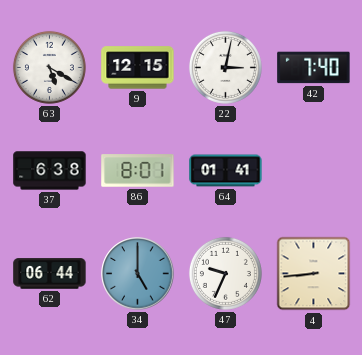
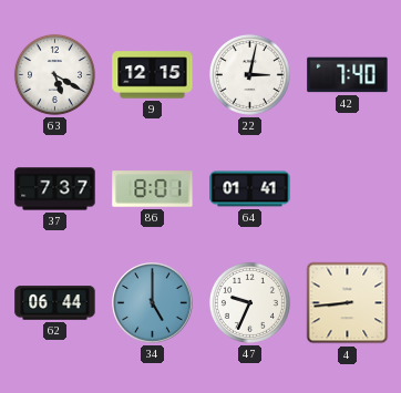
37: 6:38 -> 7:37 (55, 189)
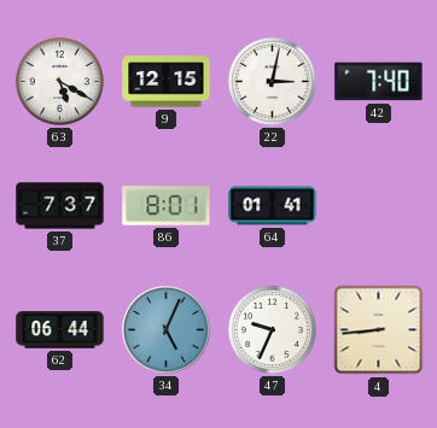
34: 5:00 -> 5:04 (167, 330)
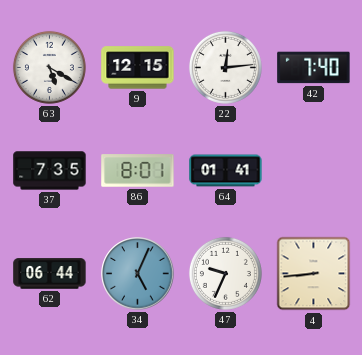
22: 3:02 -> 12:14 (225, 67)
37: 7:37 -> 7:35 (50, 171)
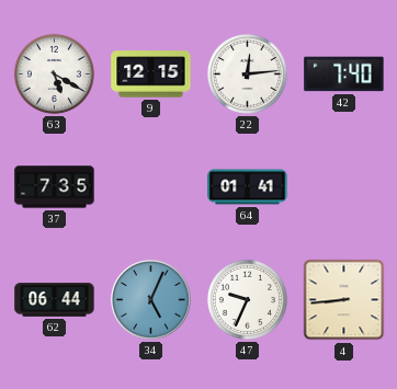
86: 8:01 -> none (138, 171)
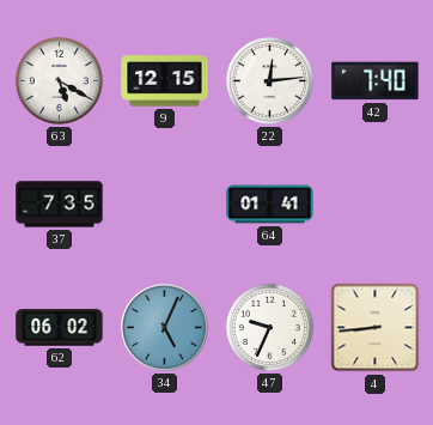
62: 06:44 -> 06:02 (60, 328)
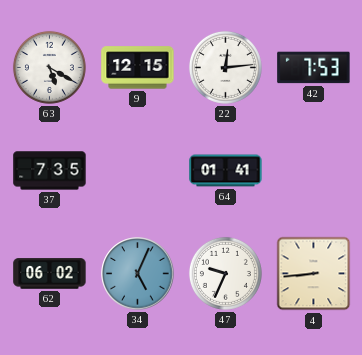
42: 7:40 -> 7:53 (314, 68)
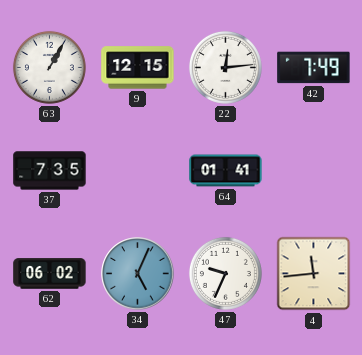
63: 5:20 -> 1:05 (49, 67)
42: 7:53 -> 7:49 (314, 68)
4: 8:44 -> 11:44 (314, 274)
